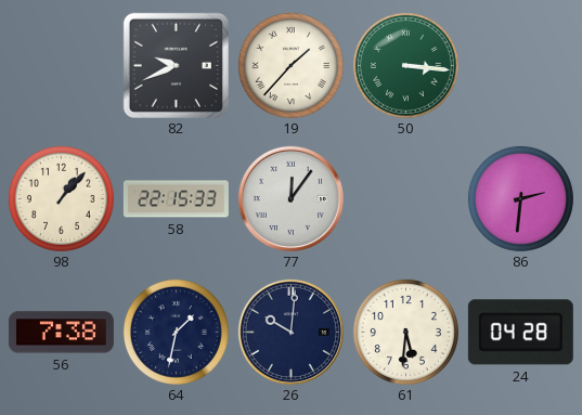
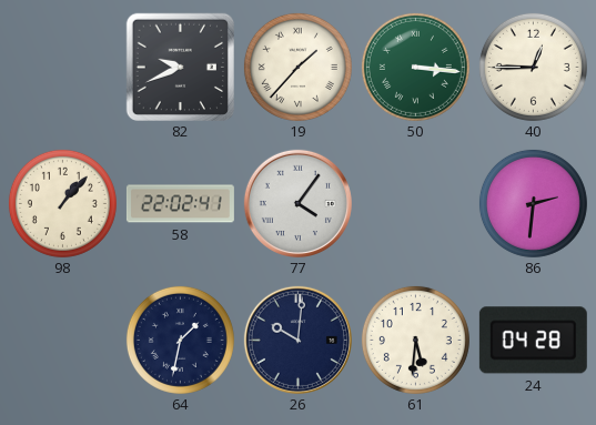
40: none -> 12:45 (533, 67)
58: 22:15 -> 22:02 (180, 204)
77: 12:06 -> 4:06 (297, 203)
56: 7:38 -> none (61, 333)
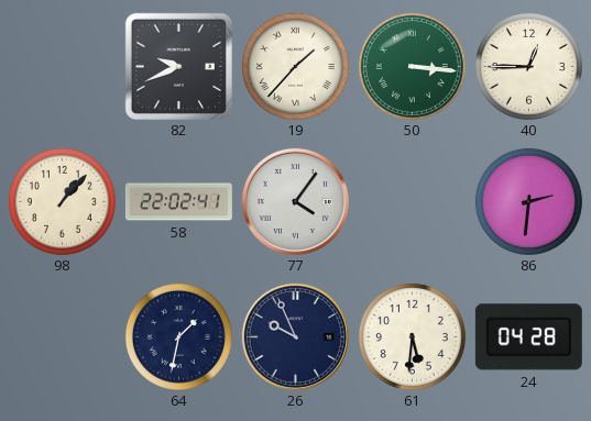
26: 10:01 -> 9:56 (295, 336)
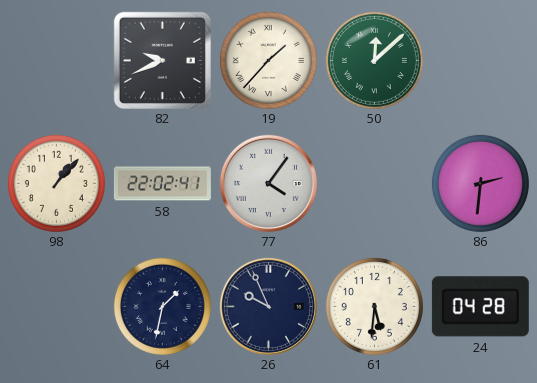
50: 3:16 -> 12:08 (374, 60)
40: 12:45 -> none (528, 66)
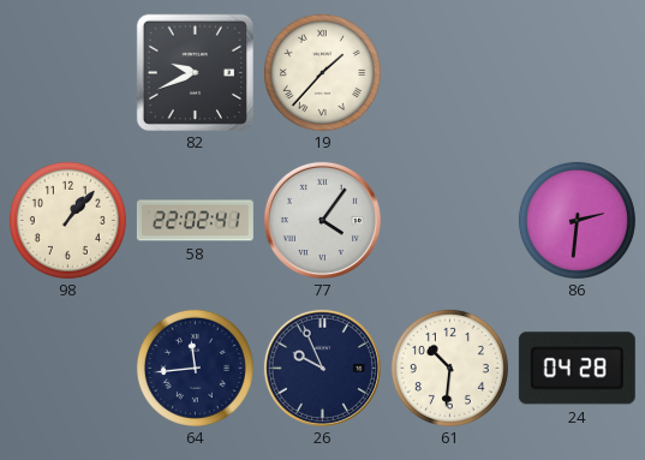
50: 12:08 -> none (374, 60)
64: 1:32 -> 11:44 (195, 368)
61: 5:31 -> 10:31 (449, 368)
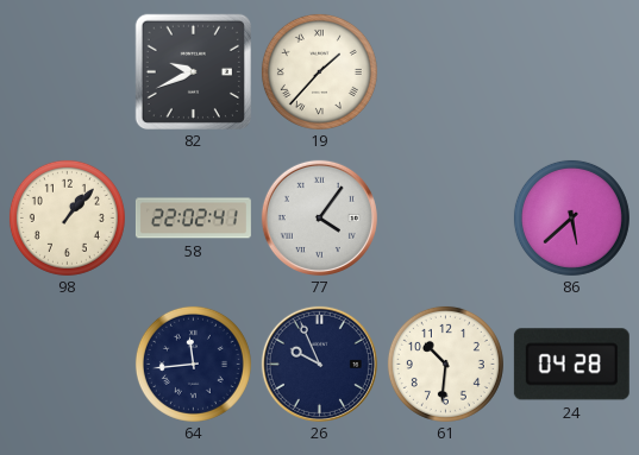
86: 2:31 -> 5:38 (571, 217)
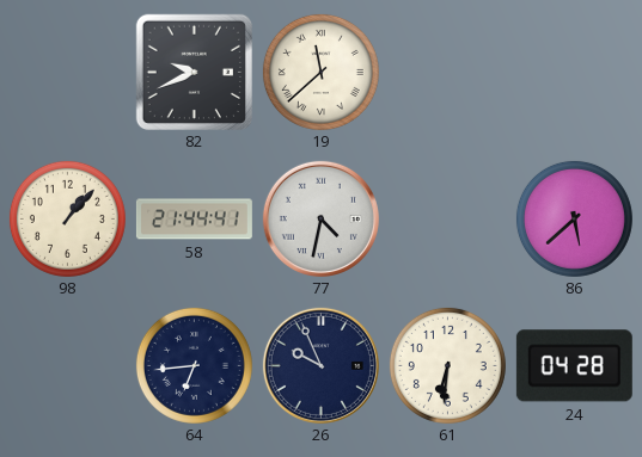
19: 1:37 -> 11:38 (320, 72)
58: 22:02 -> 21:44 (194, 220)
77: 4:06 -> 4:32 (320, 218)
64: 11:44 -> 6:44 (194, 365)
61: 10:31 -> 6:31 (447, 365)
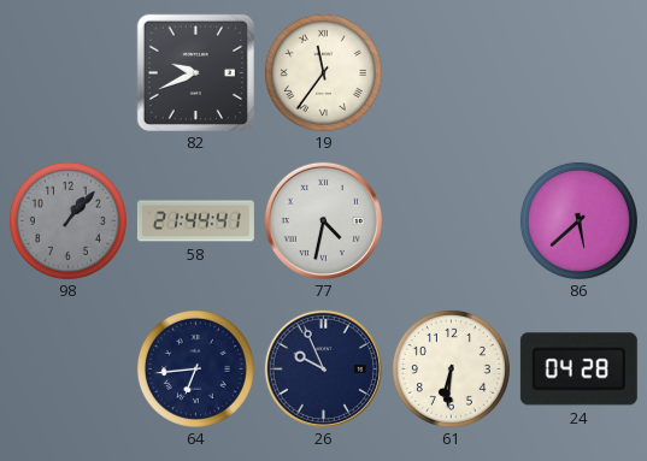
19: 11:38 -> 11:36 (323, 72)
98 dial: cream -> grey (67, 220)
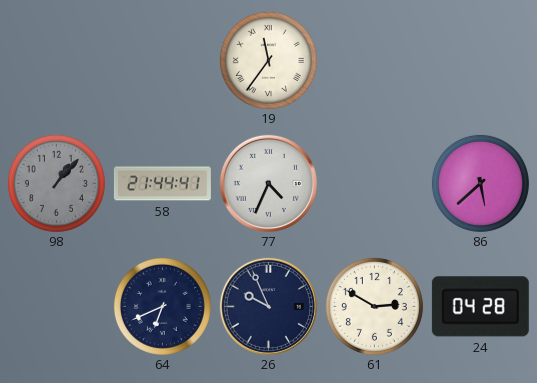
82: 9:41 -> none (195, 72)
77: 4:32 -> 4:34 (268, 183)
64: 6:44 -> 6:41 (162, 306)
61: 6:31 -> 2:50 (374, 306)
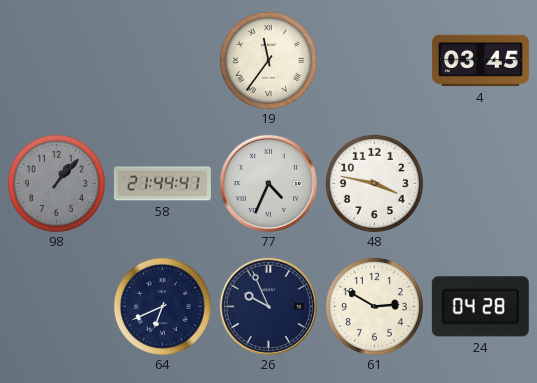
4: none -> 03:45 (480, 61)
48: none -> 3:47 (374, 183)
86: 5:38 -> none (480, 183)
